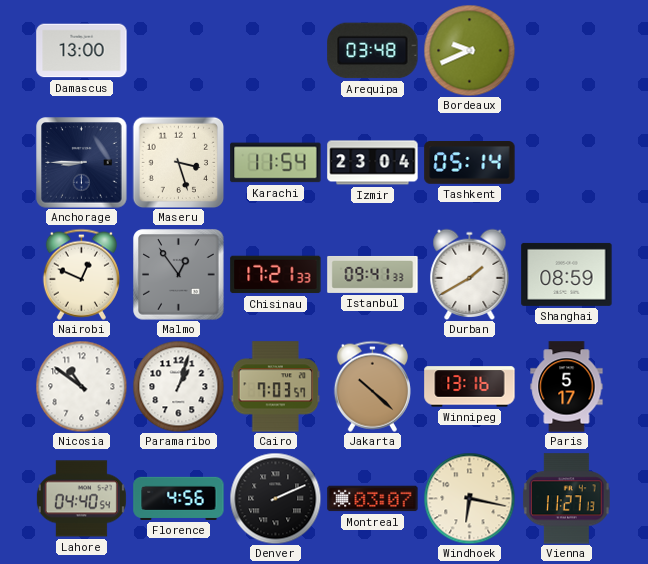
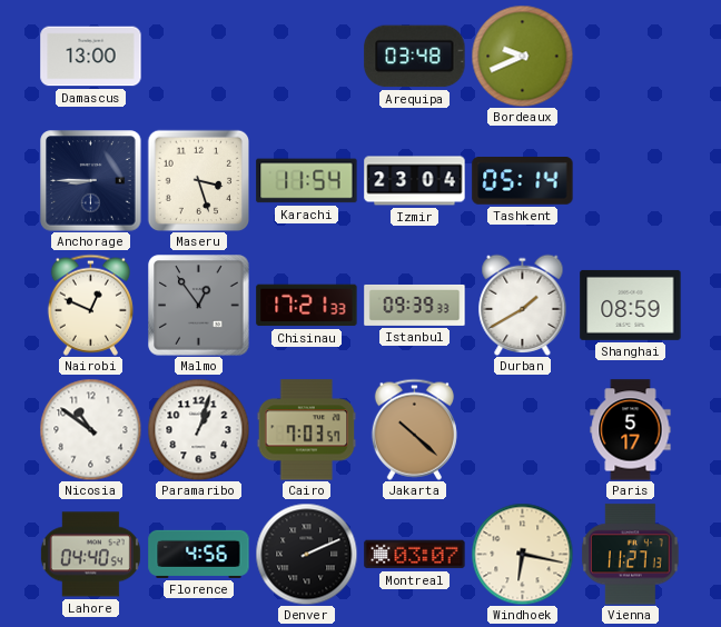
Istanbul: 09:41 -> 09:39 (415, 305)
Winnipeg: 13:16 -> none (470, 387)
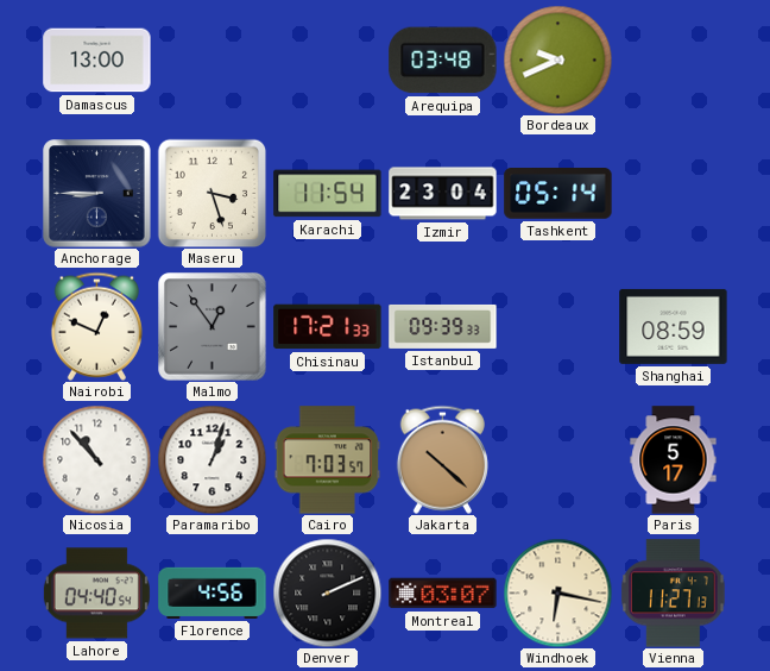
Durban: 1:40 -> none (523, 305)
Nicosia: 10:51 -> 10:53 (96, 459)
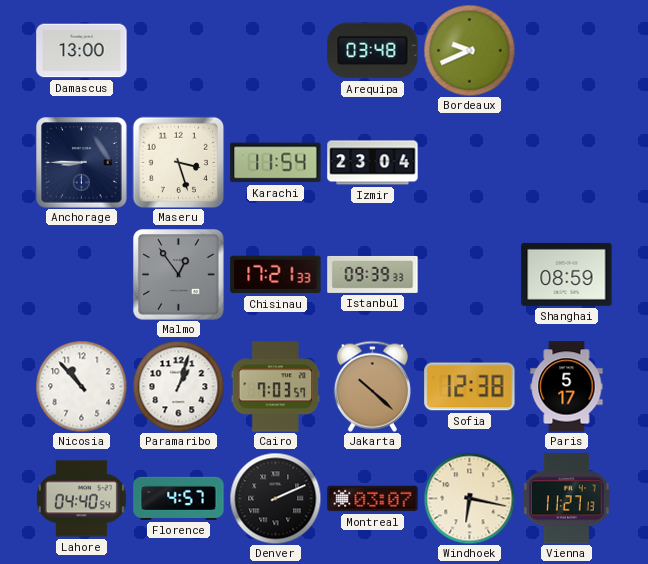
Tashkent: 05:14 -> none (558, 194)
Nairobi: 12:49 -> none (96, 326)
Sofia: none -> 12:38 (470, 387)
Florence: 4:56 -> 4:57 (179, 498)
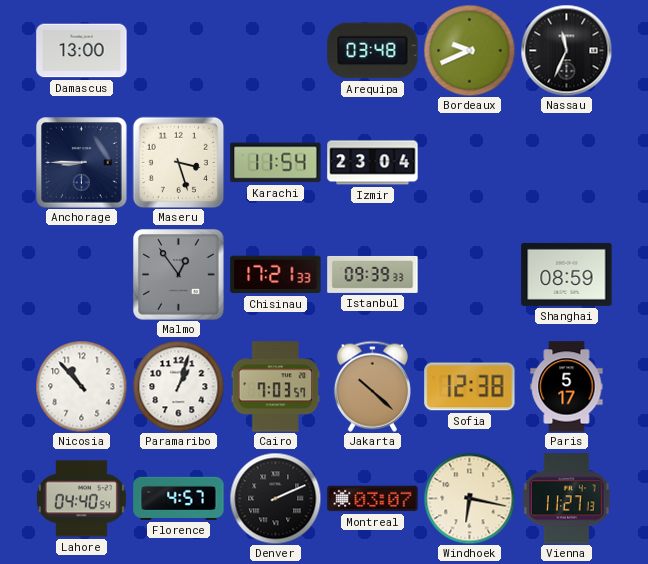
Nassau: none -> 11:34 (566, 50)
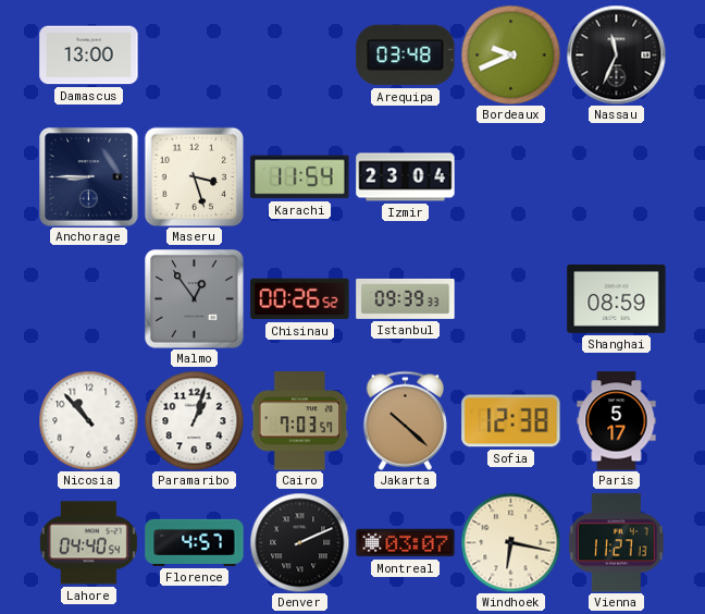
Chisinau: 17:21 -> 00:26 (300, 299)
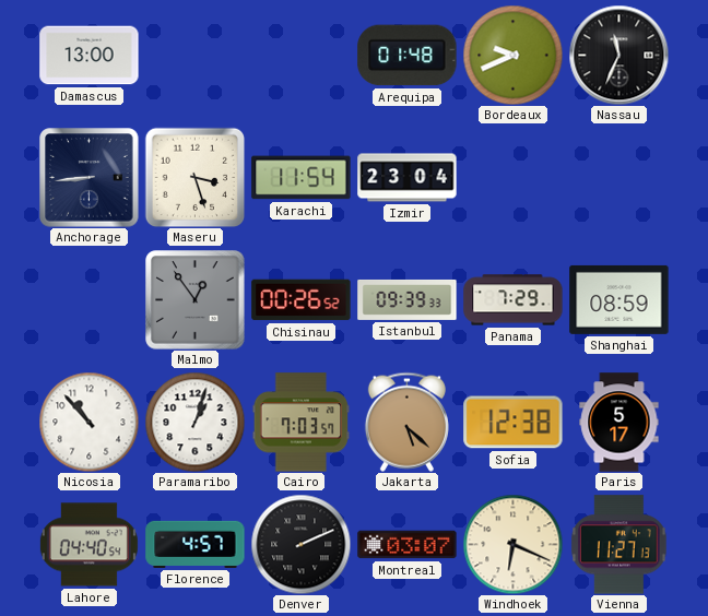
Arequipa: 03:48 -> 01:48 (408, 56)
Anchorage: 8:45 -> 8:44 (90, 178)
Panama: none -> 7:29 (514, 300)
Jakarta: 10:22 -> 5:22 (406, 422)
Windhoek: 6:17 -> 6:19 (512, 544)
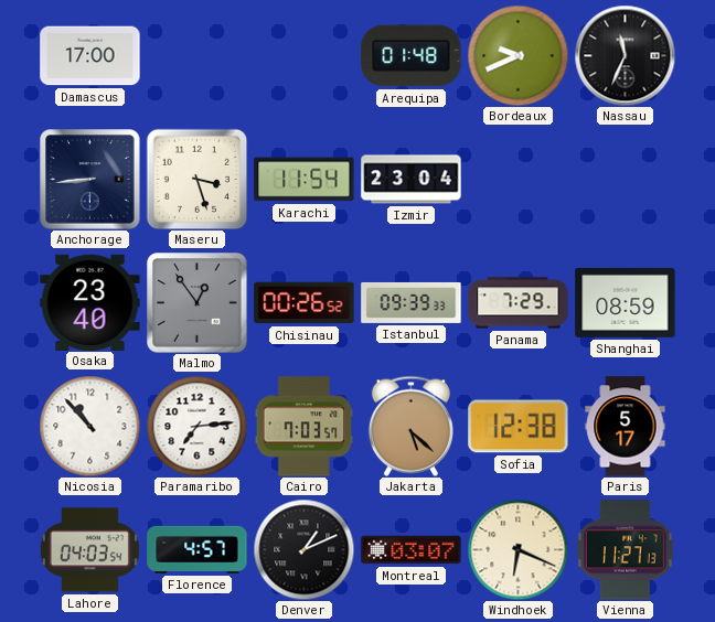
Damascus: 13:00 -> 17:00 (90, 56)
Osaka: none -> 23:40 (90, 302)
Paramaribo: 1:03 -> 7:14 (196, 426)
Lahore: 04:40 -> 04:03 (89, 550)
Denver: 2:11 -> 1:11 (303, 549)
